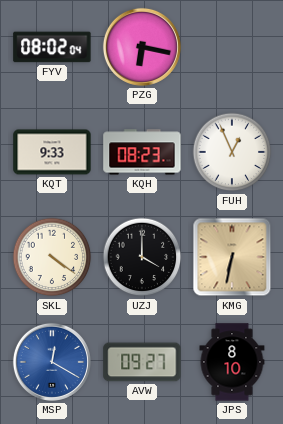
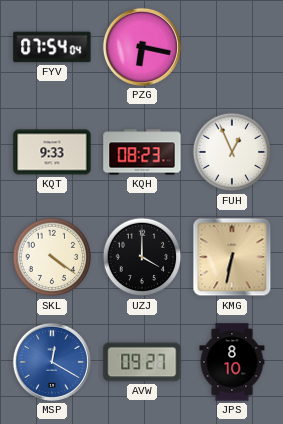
FYV: 08:02 -> 07:54 (52, 47)
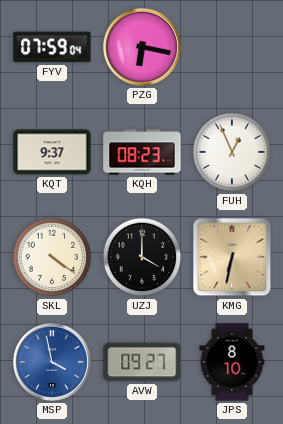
FYV: 07:54 -> 07:59 (52, 47)
KQT: 9:33 -> 9:37 (52, 152)
MSP: 12:20 -> 3:58 (52, 362)
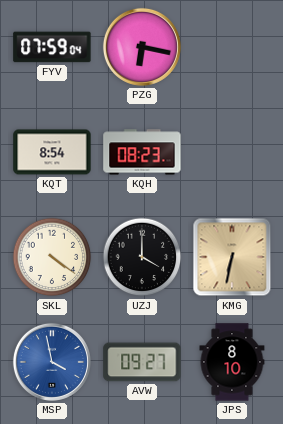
KQT: 9:37 -> 8:54 (52, 152)
FUH: 12:56 -> none (232, 152)
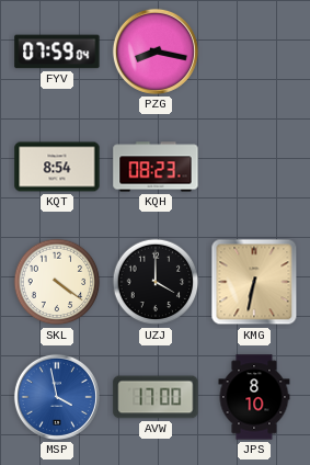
PZG: 6:17 -> 8:17 (156, 52)
AVW: 09:27 -> 17:00 (156, 397)
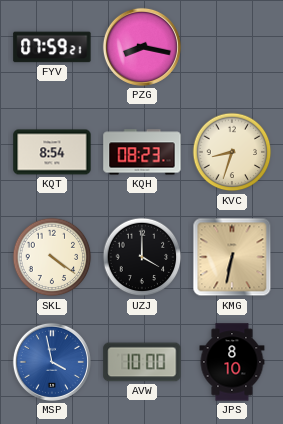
FYV: 07:59:04 -> 07:59:21 (52, 47)
KVC: none -> 8:33 (232, 152)
AVW: 17:00 -> 10:00 (142, 362)
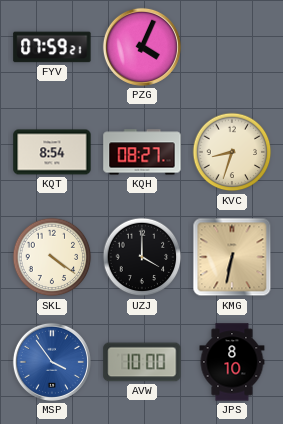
PZG: 8:17 -> 4:04 (142, 47)
KQH: 08:23 -> 08:27 (142, 152)
MSP: 3:58 -> 3:54 (52, 362)
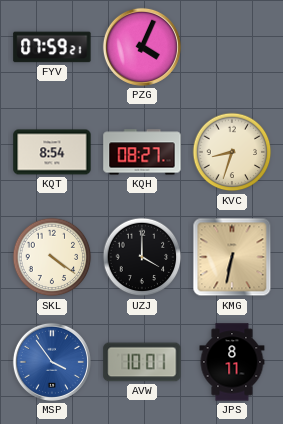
AVW: 10:00 -> 10:01 (142, 362)
JPS: 8:10 -> 8:11 (232, 362)
